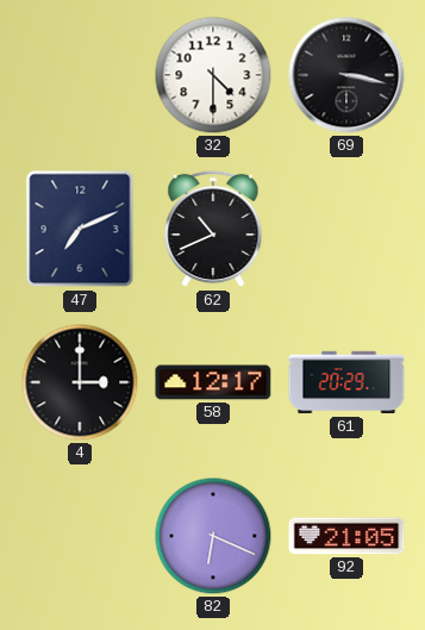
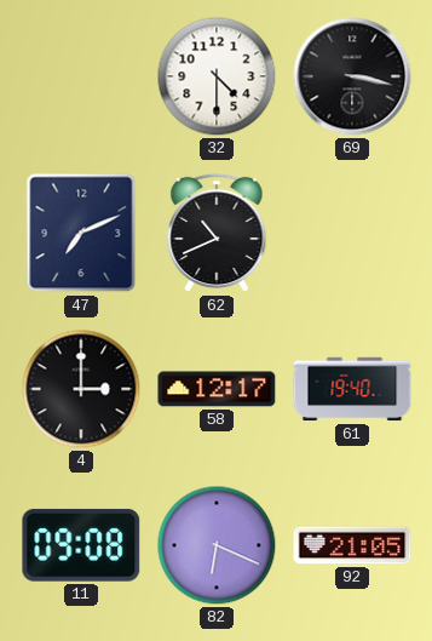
61: 20:29 -> 19:40 (352, 389)
11: none -> 09:08 (81, 545)
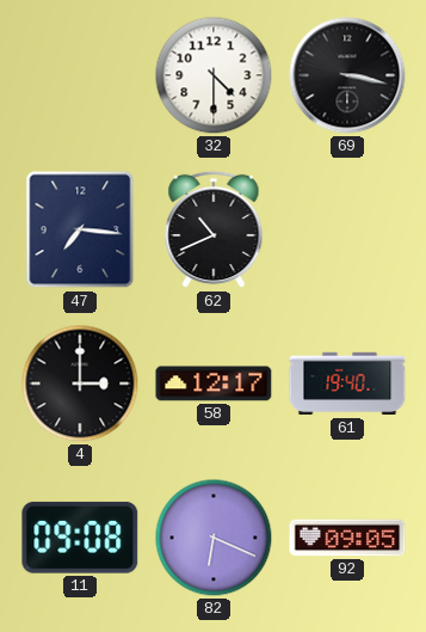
47: 7:11 -> 7:16 (80, 229)
92: 21:05 -> 09:05 (347, 538)
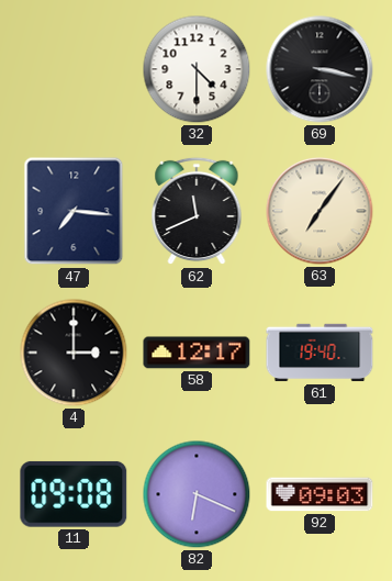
62: 10:41 -> 11:41 (197, 211)
63: none -> 7:06 (320, 211)
92: 09:05 -> 09:03 (320, 494)
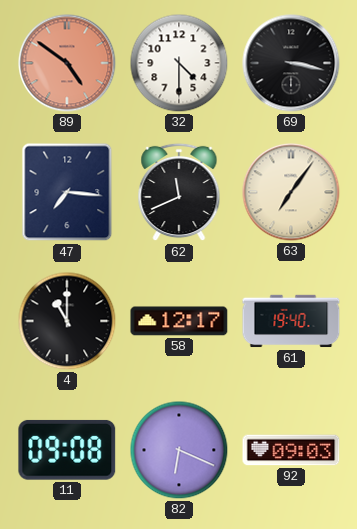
89: none -> 4:51 (67, 63)
4: 3:00 -> 11:00 (67, 321)
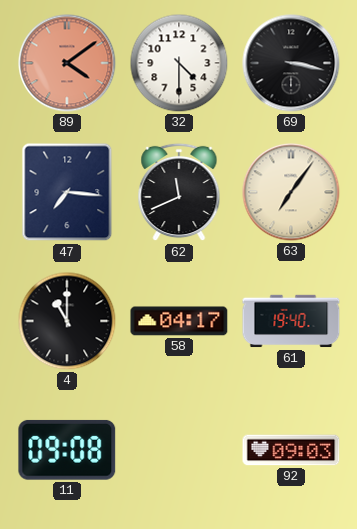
89: 4:51 -> 4:09 (67, 63)
58: 12:17 -> 04:17 (179, 321)
82: 6:19 -> none (179, 450)
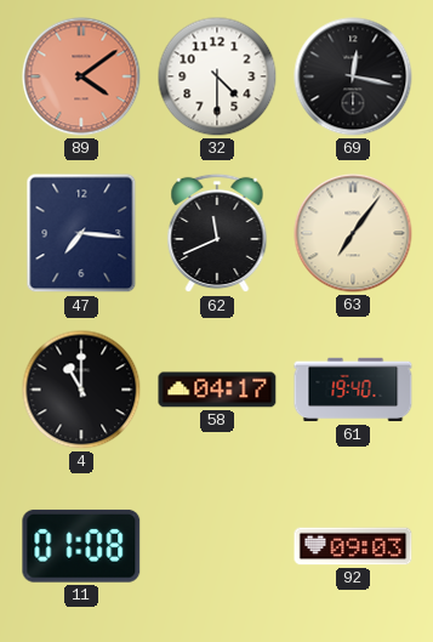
69: 3:17 -> 12:17 (353, 76)
11: 09:08 -> 01:08 (81, 546)
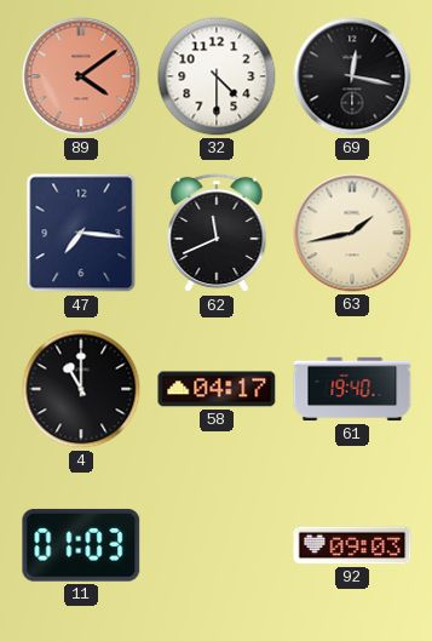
63: 7:06 -> 1:43 (352, 233)
11: 01:08 -> 01:03 (81, 545)
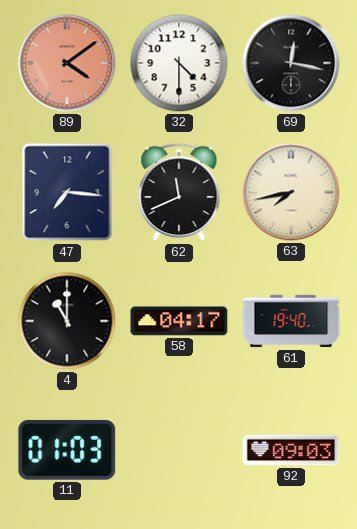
63: 1:43 -> 7:43 (291, 192)
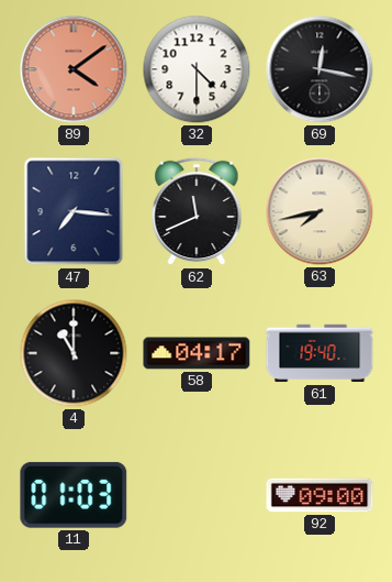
92: 09:03 -> 09:00 (320, 495)
